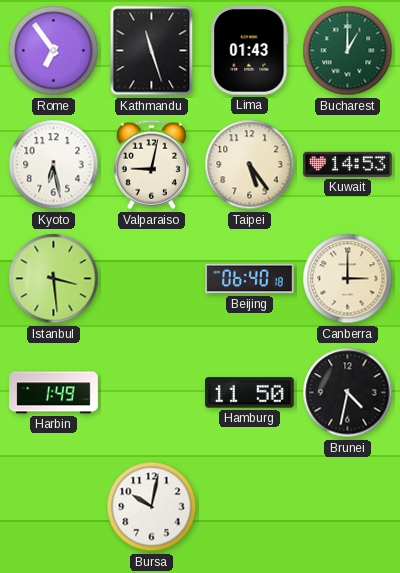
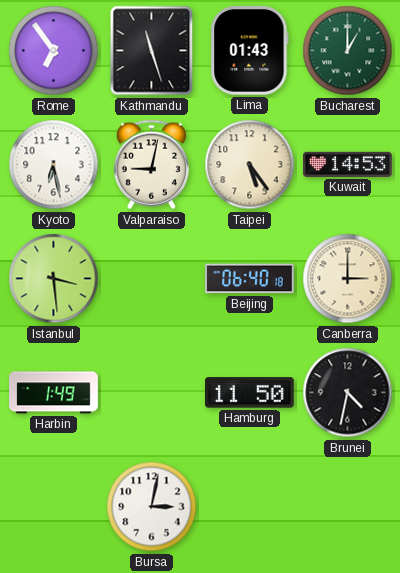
Bursa: 10:02 -> 3:02 (152, 507)
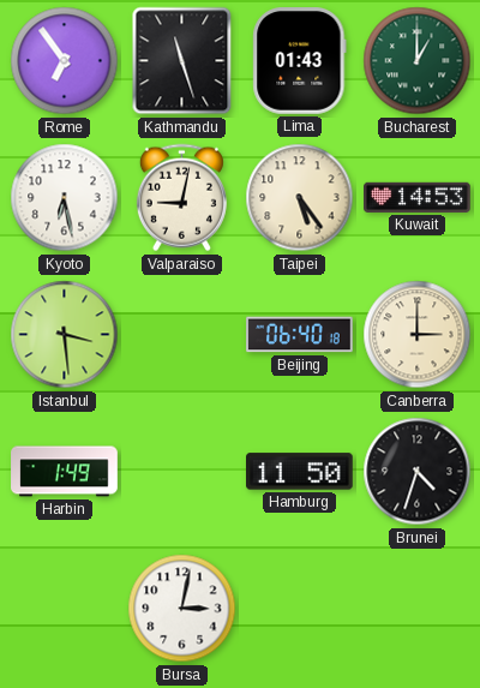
Brunei: 4:32 -> 4:33 (418, 472)
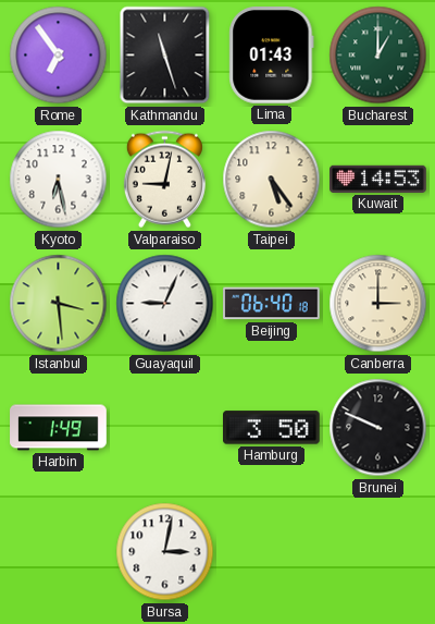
Guayaquil: none -> 9:04 (165, 304)
Hamburg: 11:50 -> 3:50 (272, 428)
Brunei: 4:33 -> 9:49 (378, 428)
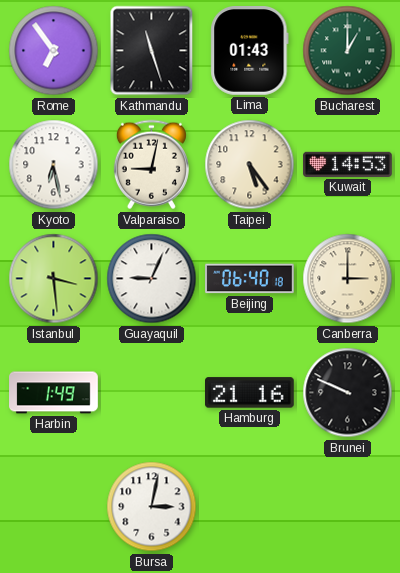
Hamburg: 3:50 -> 21:16 (250, 393)
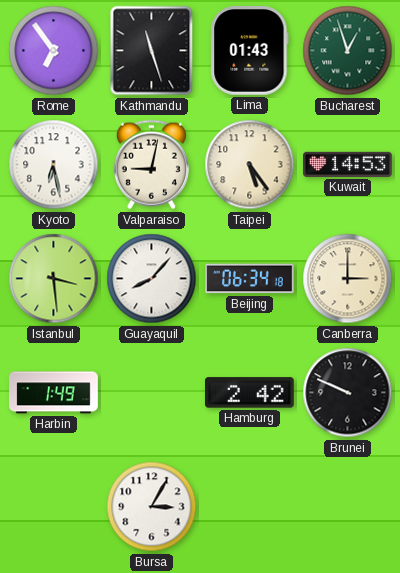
Bucharest: 1:00 -> 12:57 (348, 51)
Guayaquil: 9:04 -> 8:07 (152, 279)
Beijing: 06:40 -> 06:34 (250, 279)
Hamburg: 21:16 -> 2:42 (250, 393)
Bursa: 3:02 -> 3:05 (152, 507)
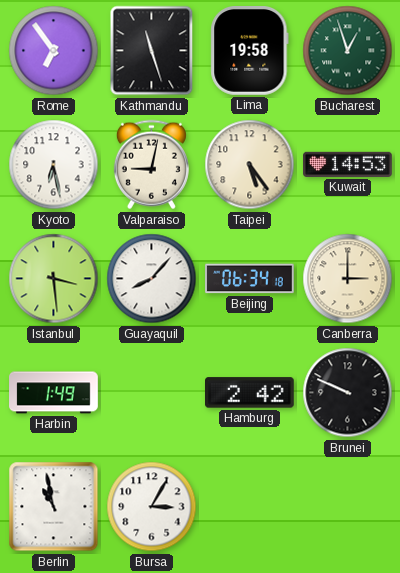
Lima: 01:43 -> 19:58 (250, 51)
Berlin: none -> 10:58 (54, 507)
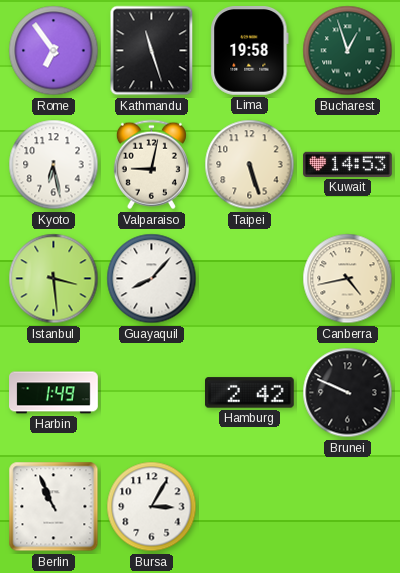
Taipei: 5:24 -> 5:27 (250, 165)
Beijing: 06:34 -> none (250, 279)
Canberra: 3:00 -> 4:43 (348, 279)
Berlin: 10:58 -> 10:56 (54, 507)
